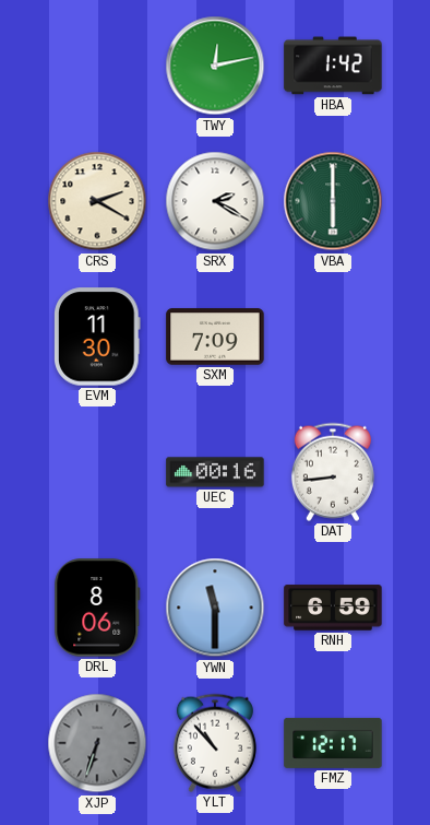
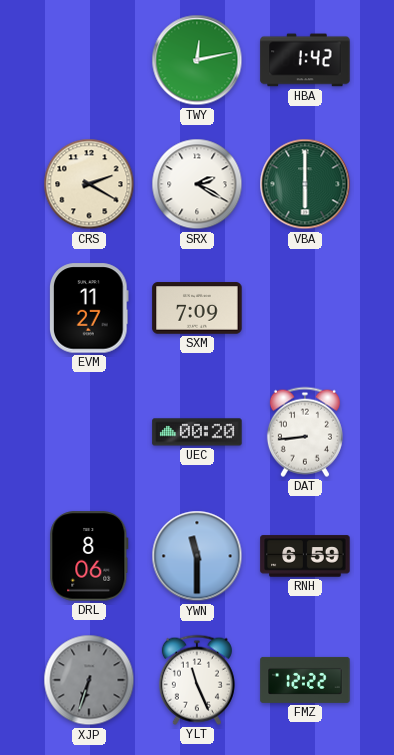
EVM: 11:30 -> 11:27 (90, 308)
UEC: 00:16 -> 00:20 (197, 432)
YLT: 10:53 -> 11:26 (197, 680)
FMZ: 12:17 -> 12:22 (305, 680)
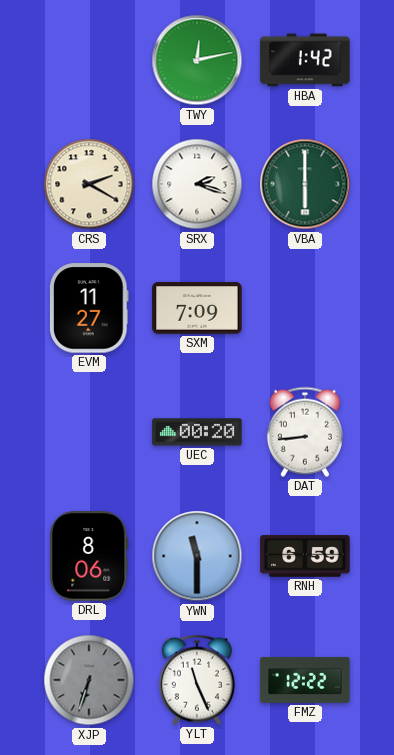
SRX: 2:20 -> 2:18 (197, 184)
